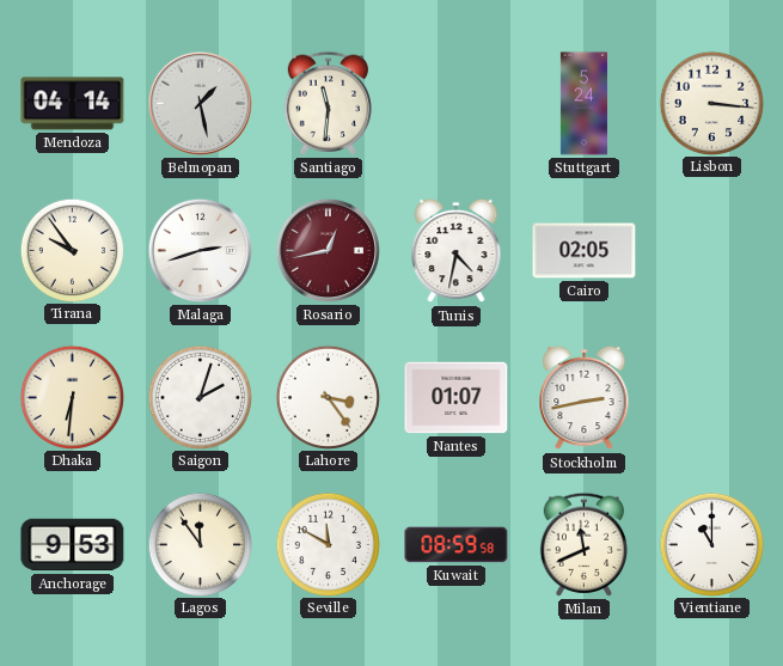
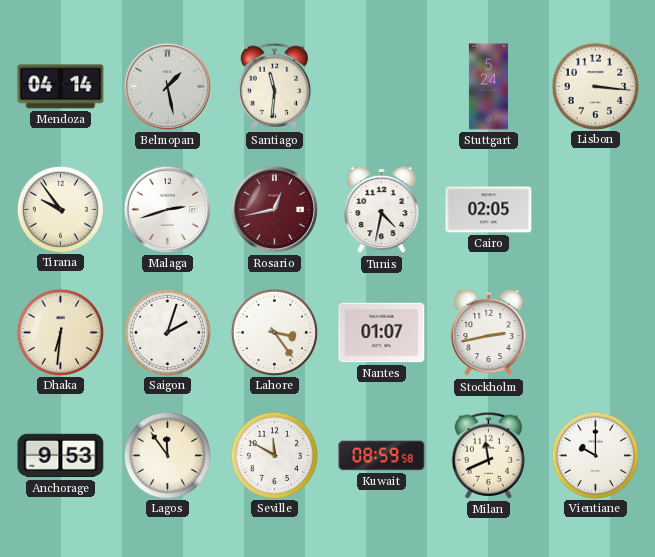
Vientiane: 11:00 -> 10:00 (595, 455)
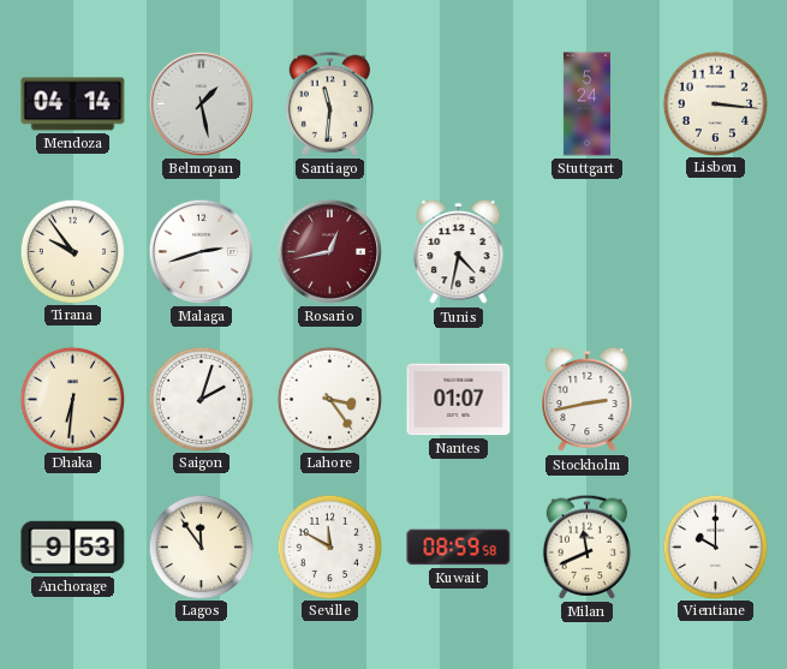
Cairo: 02:05 -> none (489, 210)
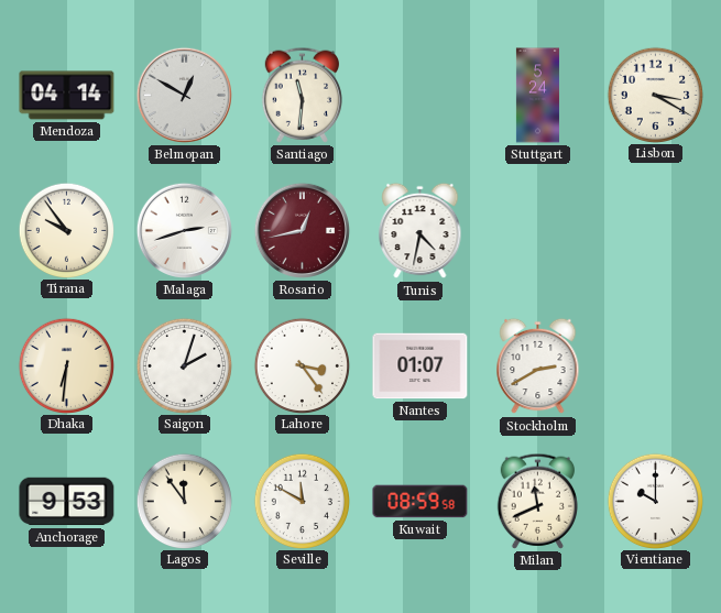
Belmopan: 1:28 -> 12:50 (184, 95)
Lisbon: 3:16 -> 3:20 (655, 95)
Stockholm: 2:43 -> 2:40 (538, 366)
